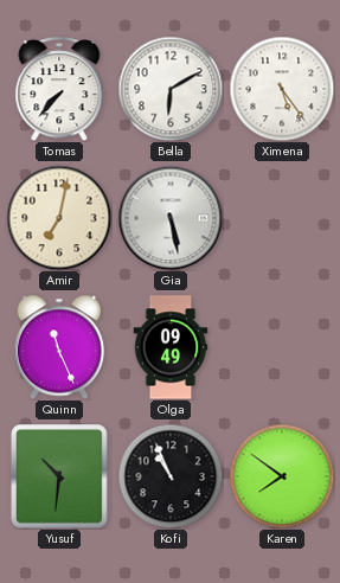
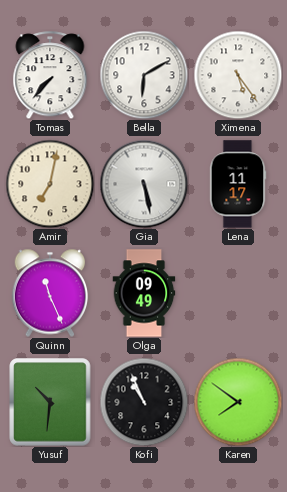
Lena: none -> 11:17 (238, 184)
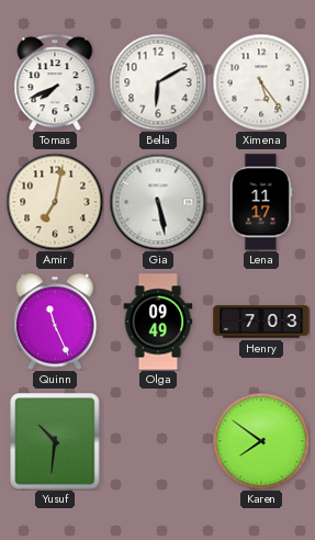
Tomas: 7:37 -> 7:41 (55, 82)
Henry: none -> 7:03 (261, 322)
Kofi: 10:56 -> none (144, 402)
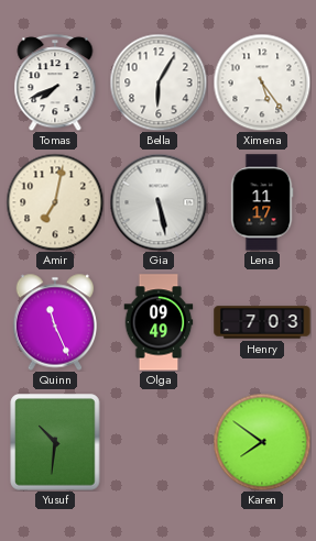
Bella: 6:10 -> 6:05 (159, 82)
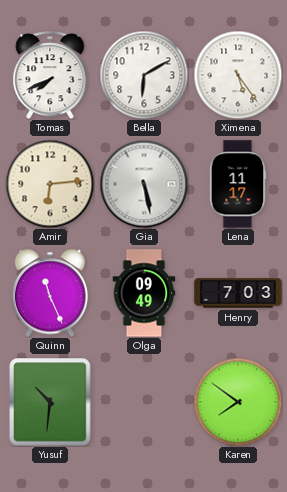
Bella: 6:05 -> 6:10 (144, 75)
Amir: 7:02 -> 6:14 (50, 184)
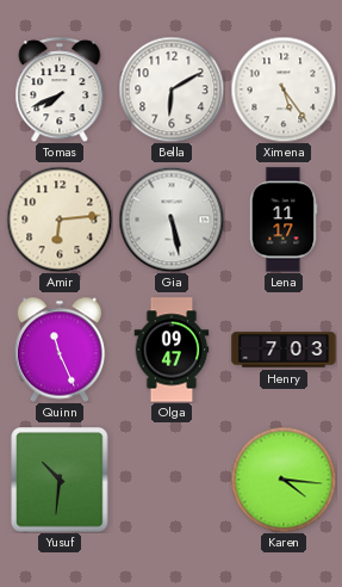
Olga: 09:49 -> 09:47 (172, 350)
Karen: 7:51 -> 4:16 (284, 480)
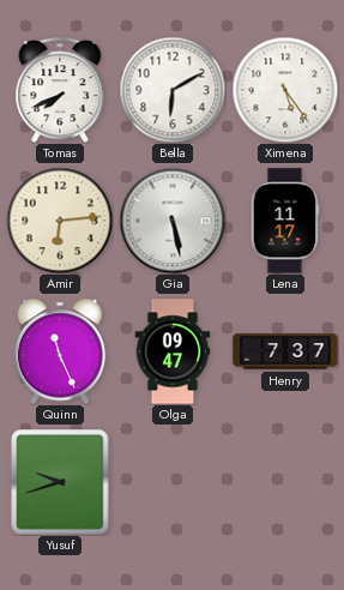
Henry: 7:03 -> 7:37 (285, 351)
Yusuf: 10:31 -> 9:42 (60, 482)
Karen: 4:16 -> none (284, 480)
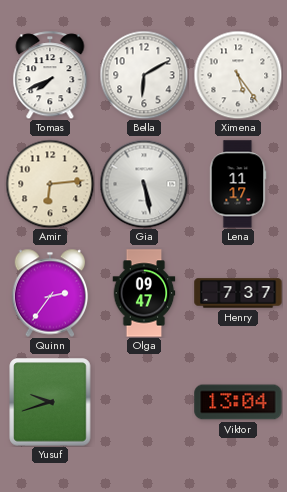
Quinn: 11:26 -> 2:36 (50, 293)
Viktor: none -> 13:04 (238, 402)
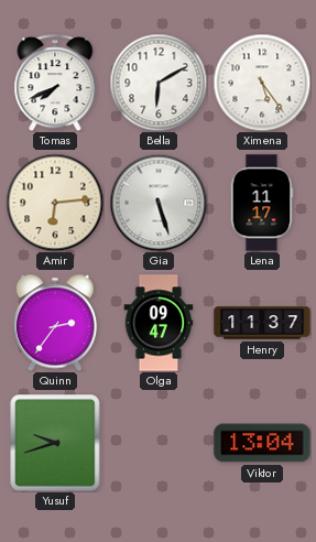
Gia: 5:28 -> 5:27 (159, 203)
Henry: 7:37 -> 11:37 (262, 323)
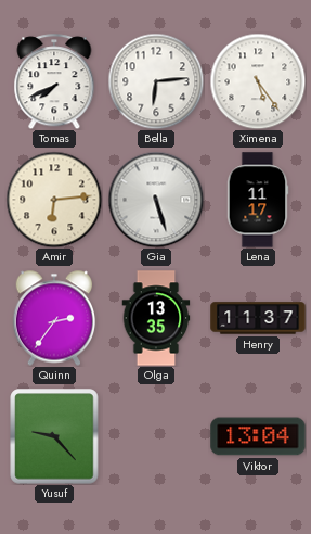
Bella: 6:10 -> 6:14 (156, 81)
Olga: 09:47 -> 13:35 (156, 318)
Yusuf: 9:42 -> 9:23 (54, 436)
